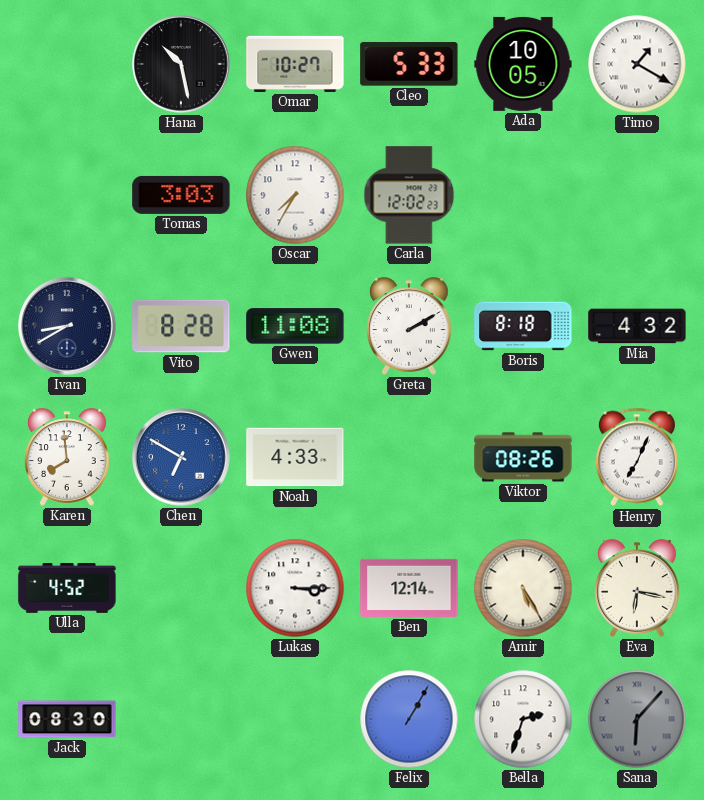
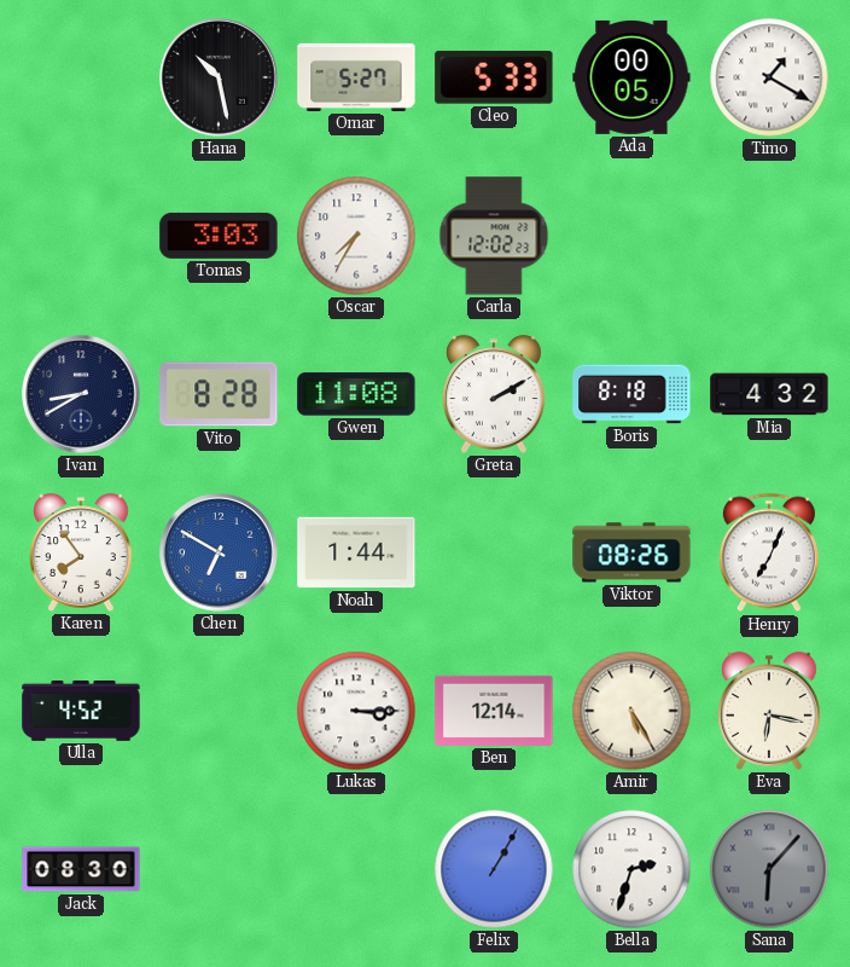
Omar: 10:27 -> 5:27 (356, 77)
Ada: 10:05 -> 00:05 (631, 77)
Karen: 7:59 -> 7:54 (81, 552)
Noah: 4:33 -> 1:44 (356, 552)
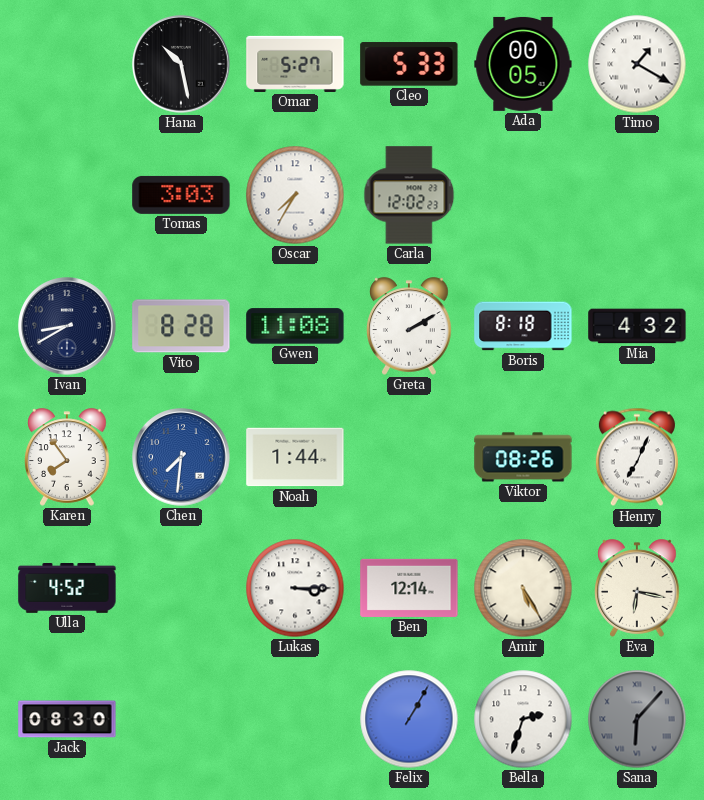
Chen: 6:50 -> 7:31 (181, 457)
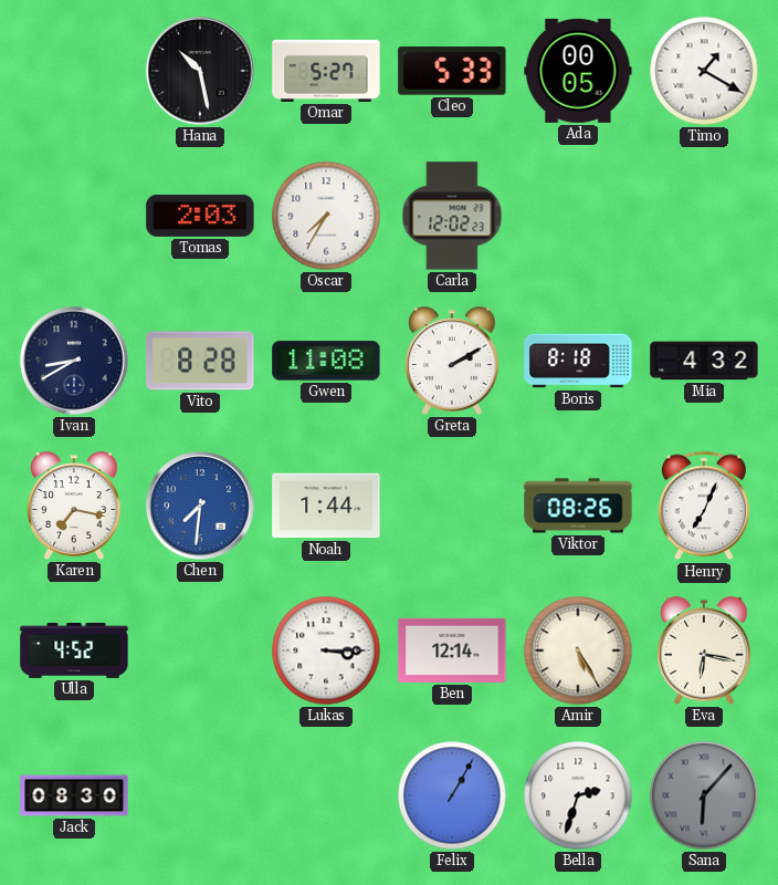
Tomas: 3:03 -> 2:03 (200, 216)
Karen: 7:54 -> 7:17 (74, 506)
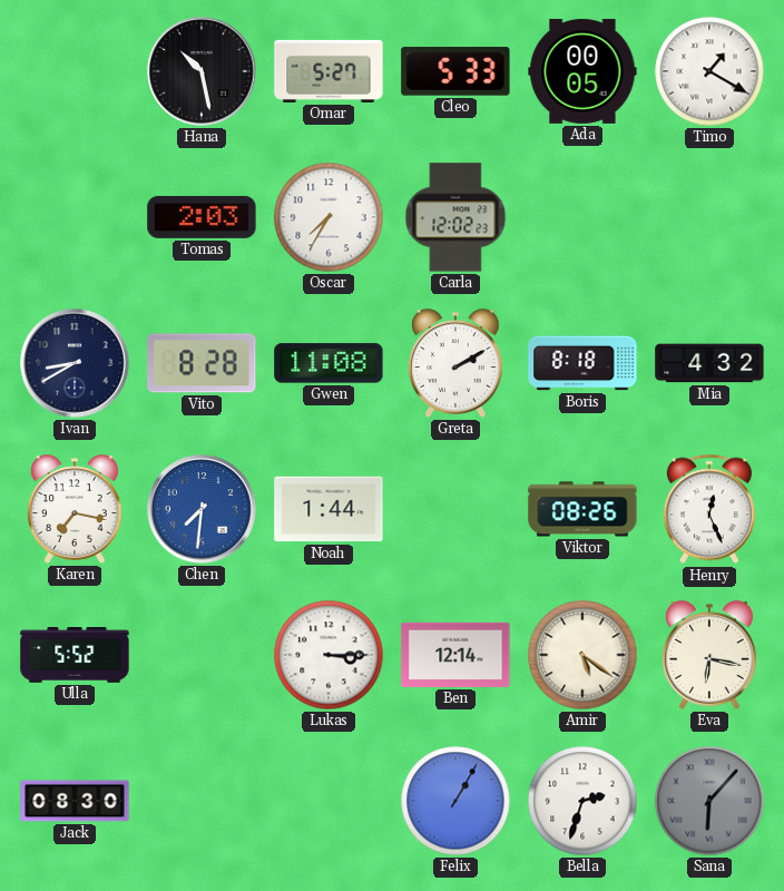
Henry: 7:04 -> 12:26 (709, 509)
Ulla: 4:52 -> 5:52 (75, 656)
Amir: 5:25 -> 5:21 (582, 655)
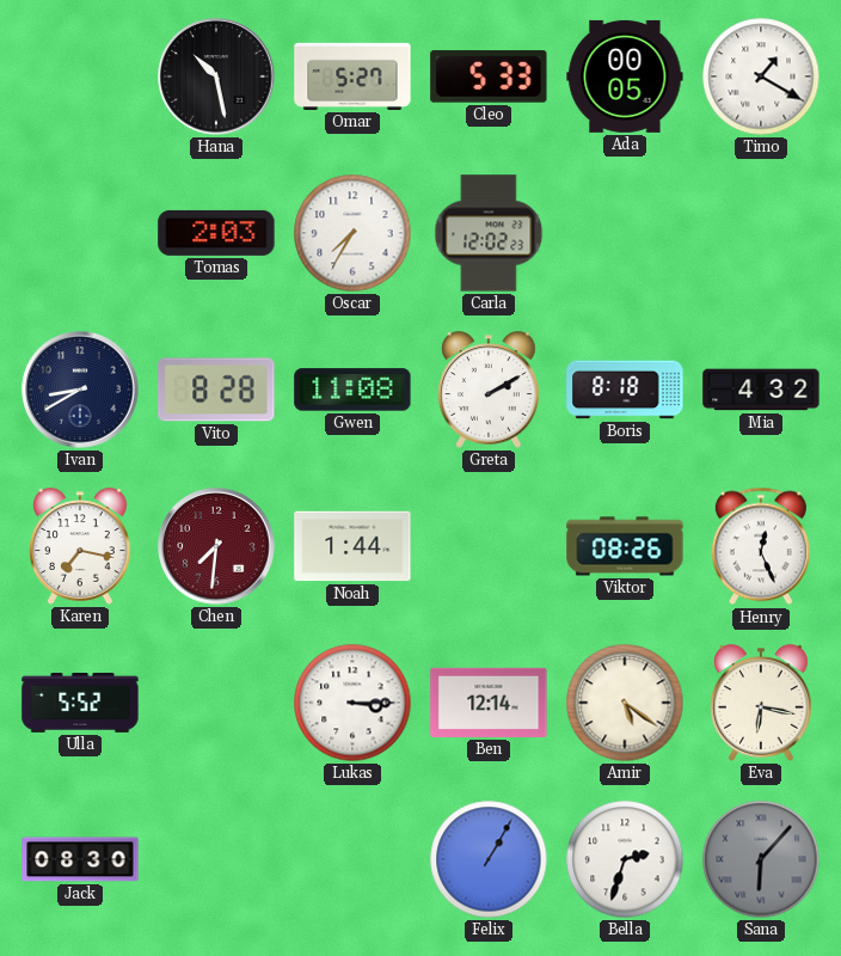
Chen dial: blue -> burgundy (216, 546)
